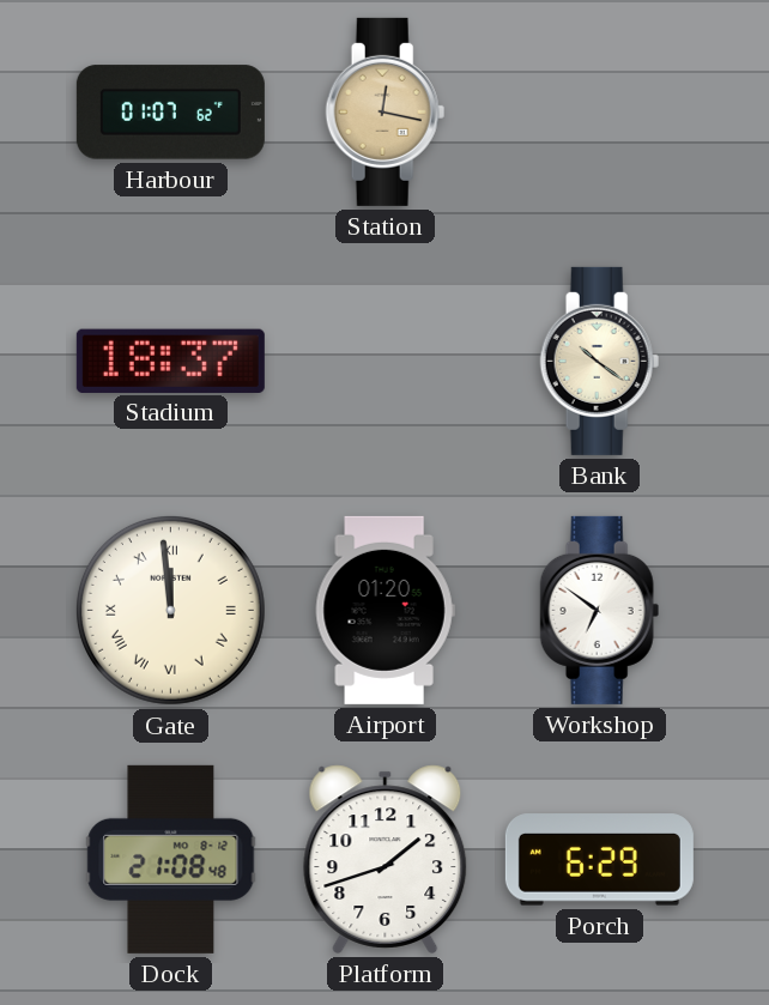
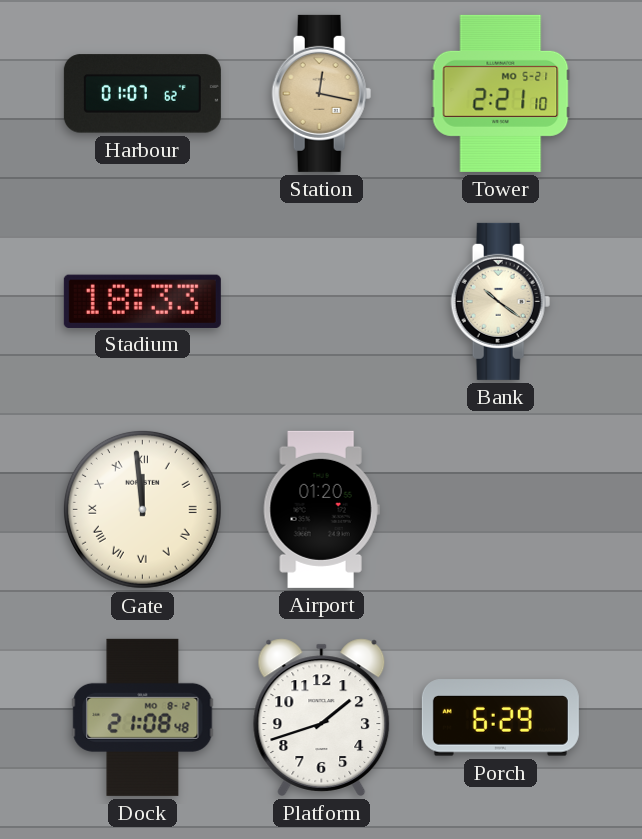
Tower: none -> 2:21 (501, 93)
Stadium: 18:37 -> 18:33 (142, 301)
Workshop: 6:51 -> none (600, 610)
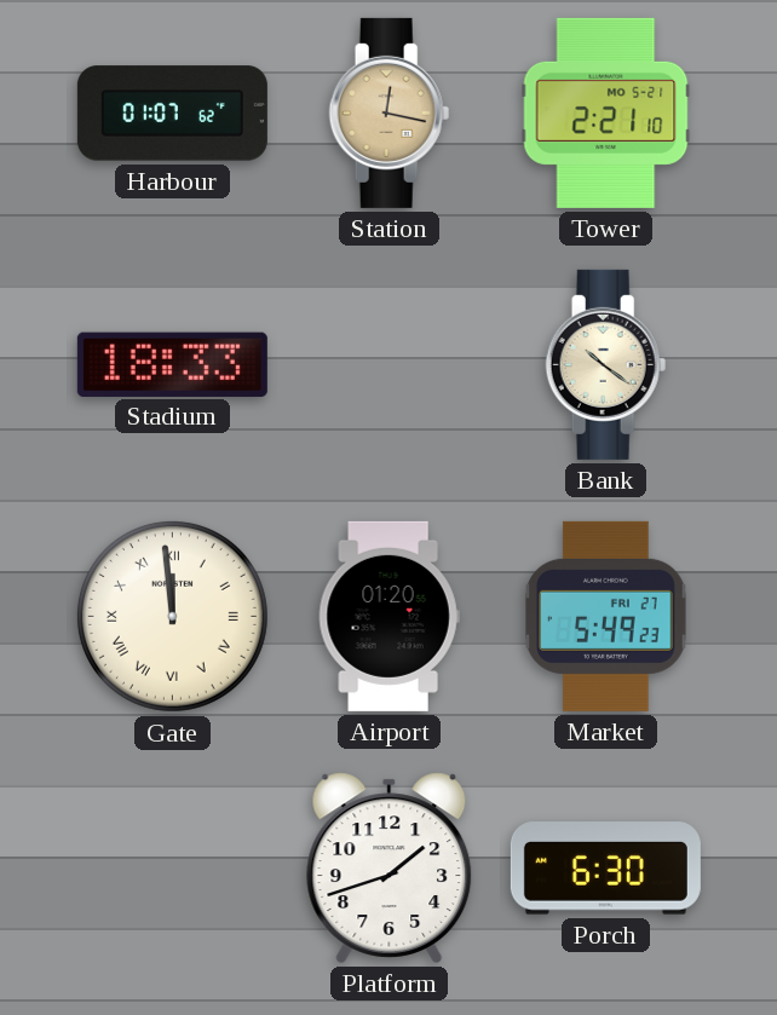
Market: none -> 5:49 (606, 616)
Dock: 21:08 -> none (143, 717)
Porch: 6:29 -> 6:30 (605, 869)
